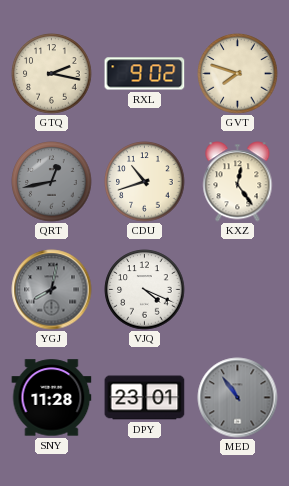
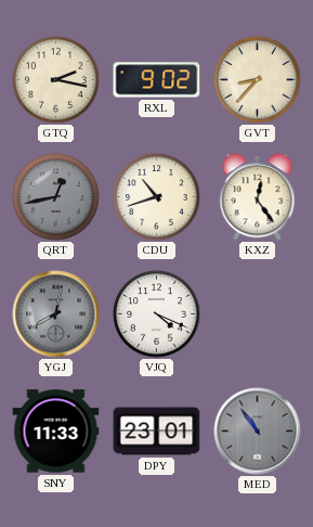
GVT: 7:48 -> 8:37 (258, 80)
SNY: 11:28 -> 11:33 (56, 432)
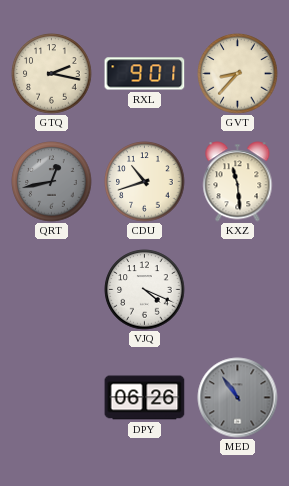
RXL: 9:02 -> 9:01 (145, 74)
KXZ: 12:24 -> 11:29 (238, 182)
YGJ: 8:02 -> none (56, 314)
SNY: 11:33 -> none (56, 432)
DPY: 23:01 -> 06:26 (145, 398)
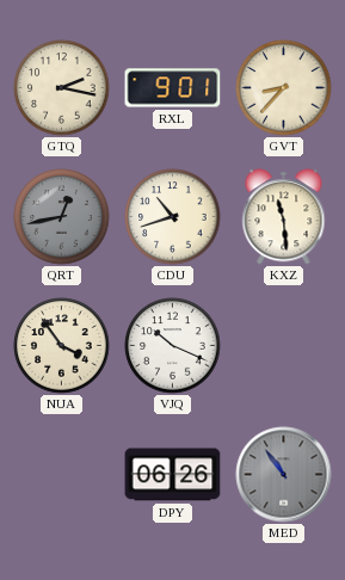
NUA: none -> 3:54 (62, 346)
VJQ: 4:19 -> 10:19 (173, 346)
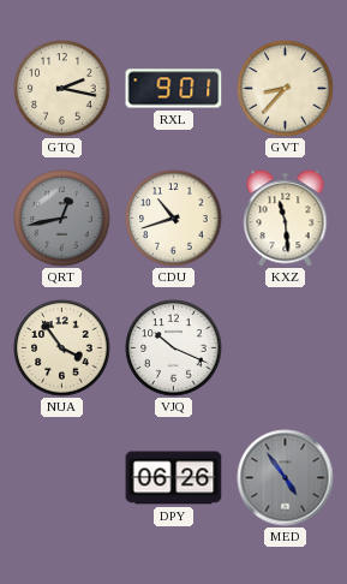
MED: 10:54 -> 4:54 (286, 478)
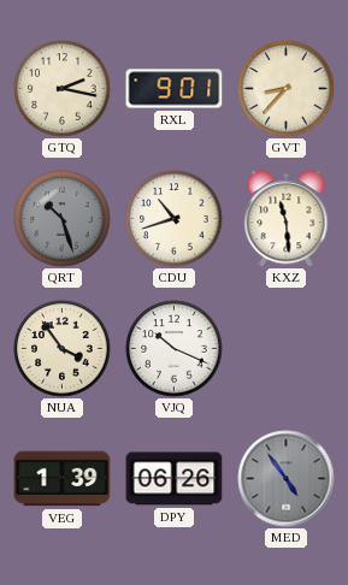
QRT: 12:43 -> 10:27 (63, 219)
VEG: none -> 1:39 (63, 479)
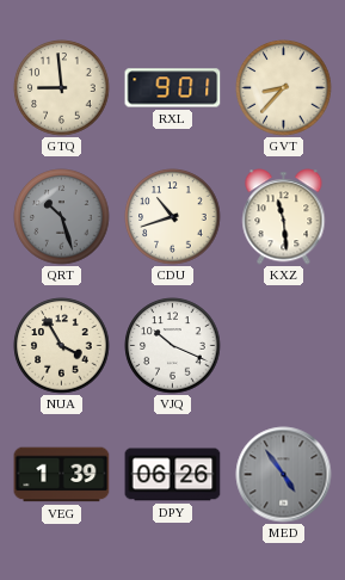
GTQ: 2:17 -> 8:59 (62, 88)
NUA: 3:54 -> 3:55 (62, 346)
